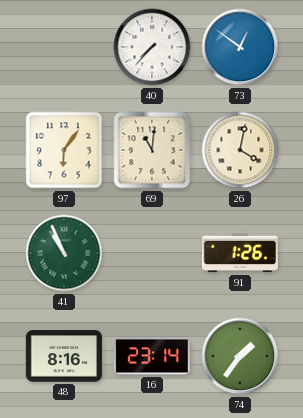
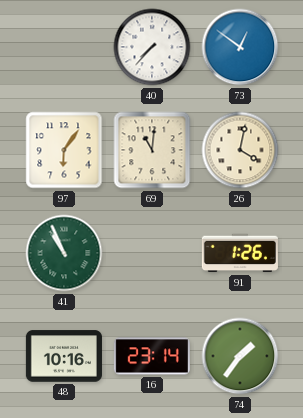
48: 8:16 -> 10:16 (64, 356)
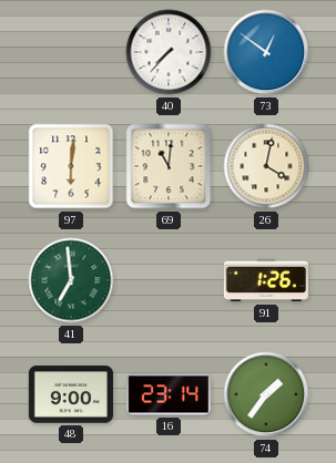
97: 6:06 -> 6:01 (71, 166)
41: 10:56 -> 6:59 (71, 280)
48: 10:16 -> 9:00 (71, 394)
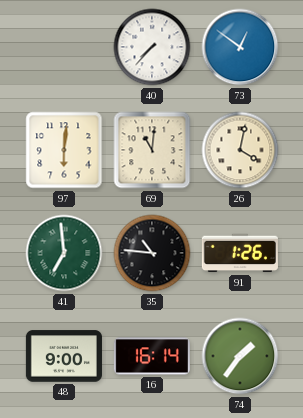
35: none -> 10:46 (152, 253)
16: 23:14 -> 16:14 (152, 356)
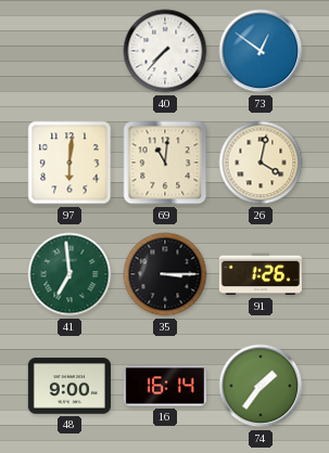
35: 10:46 -> 3:15 (165, 274)
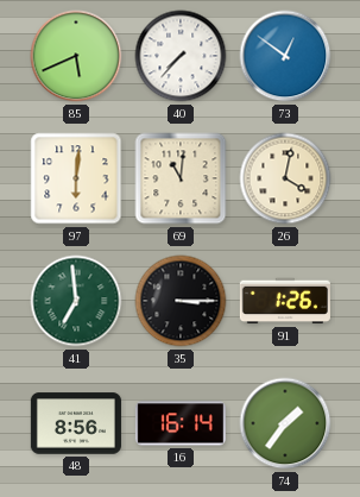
85: none -> 5:41 (76, 56)
48: 9:00 -> 8:56 (76, 423)
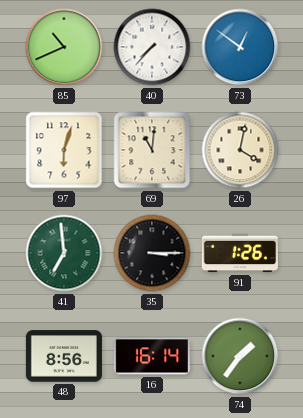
85: 5:41 -> 10:41 (64, 47)
97: 6:01 -> 6:03 (64, 150)
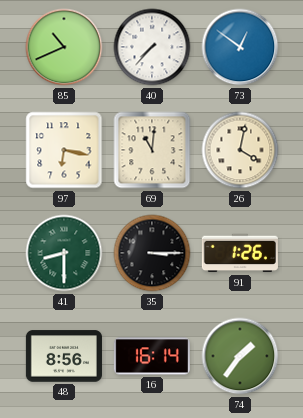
97: 6:03 -> 6:17 (64, 150)
41: 6:59 -> 8:30 (64, 253)
